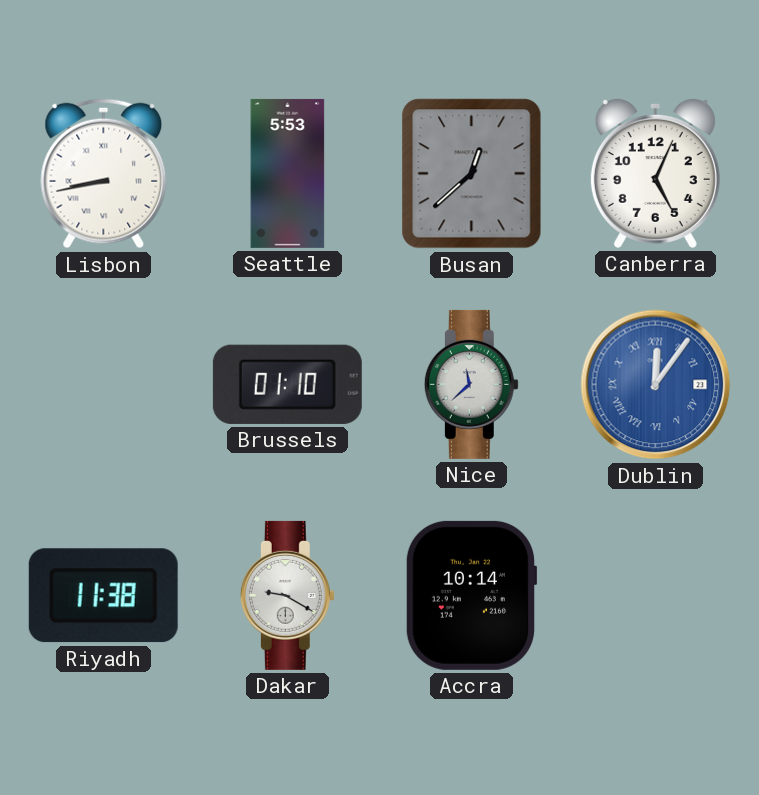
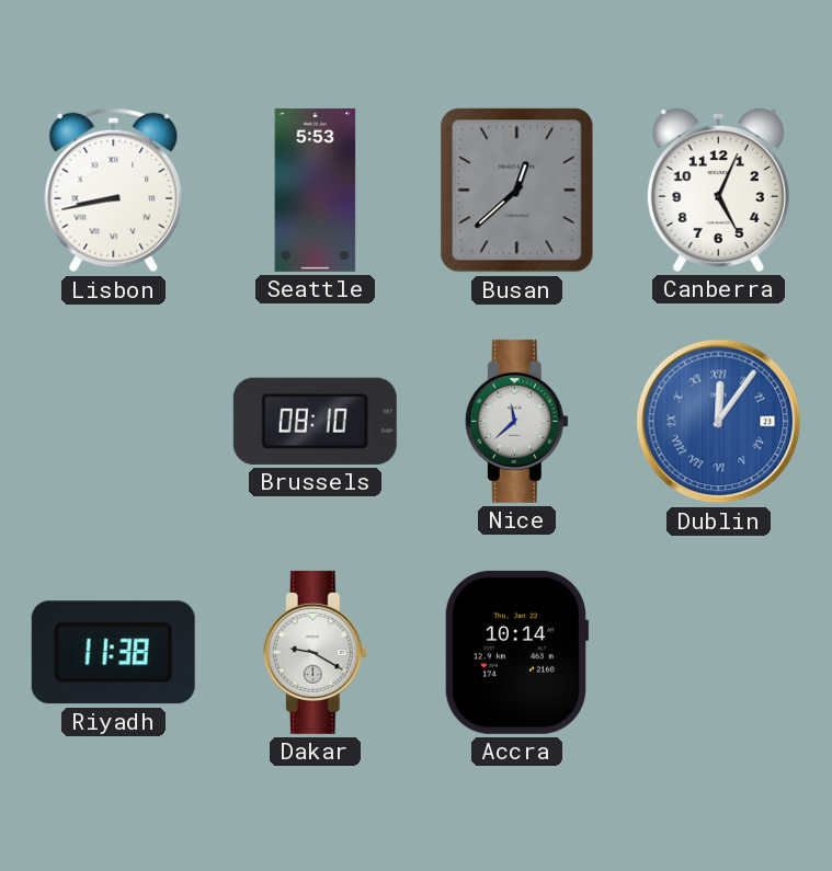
Brussels: 01:10 -> 08:10 (315, 421)
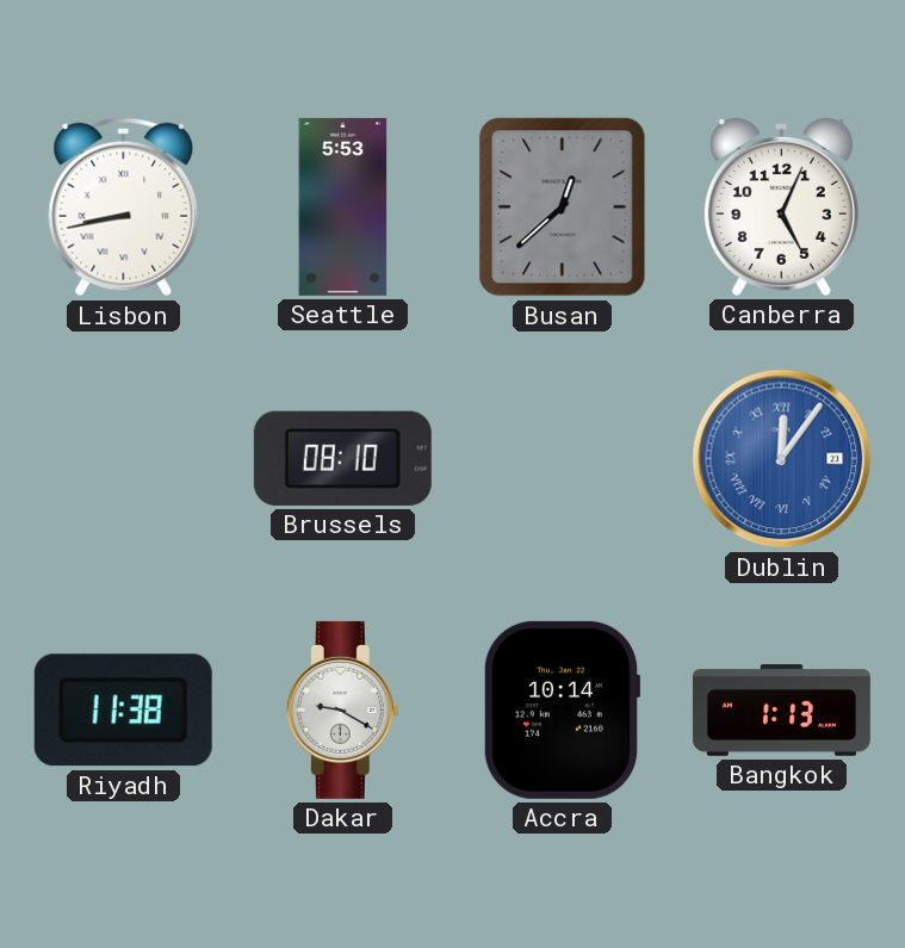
Nice: 11:38 -> none (516, 421)
Bangkok: none -> 1:13 (781, 711)
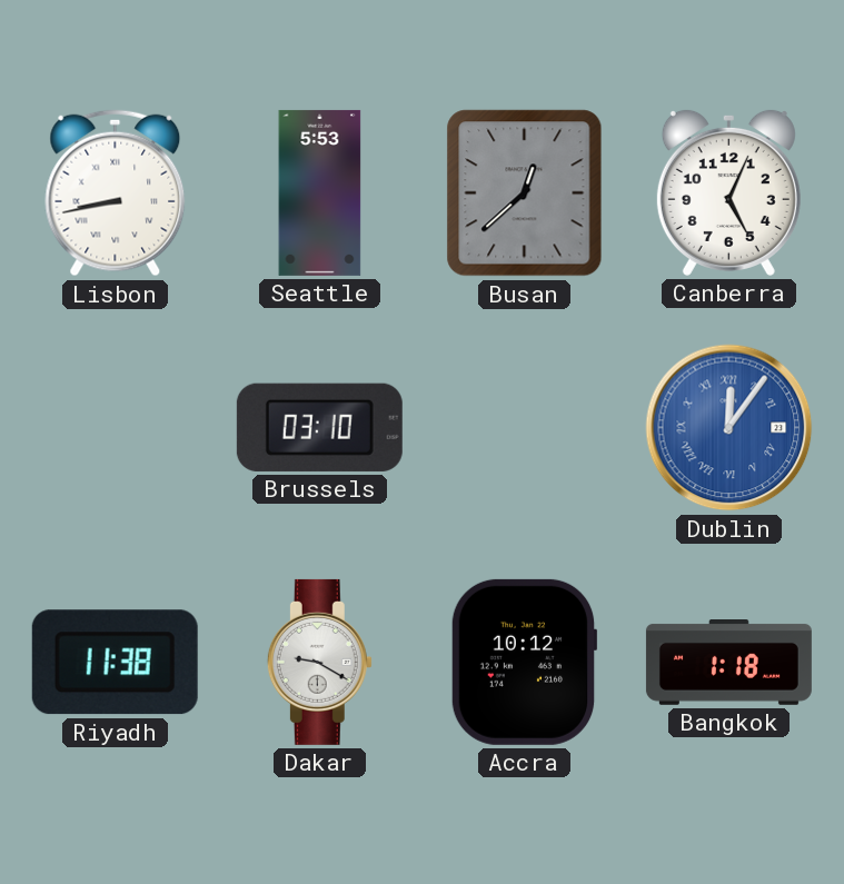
Brussels: 08:10 -> 03:10 (319, 427)
Accra: 10:14 -> 10:12 (524, 662)
Bangkok: 1:13 -> 1:18 (728, 663)
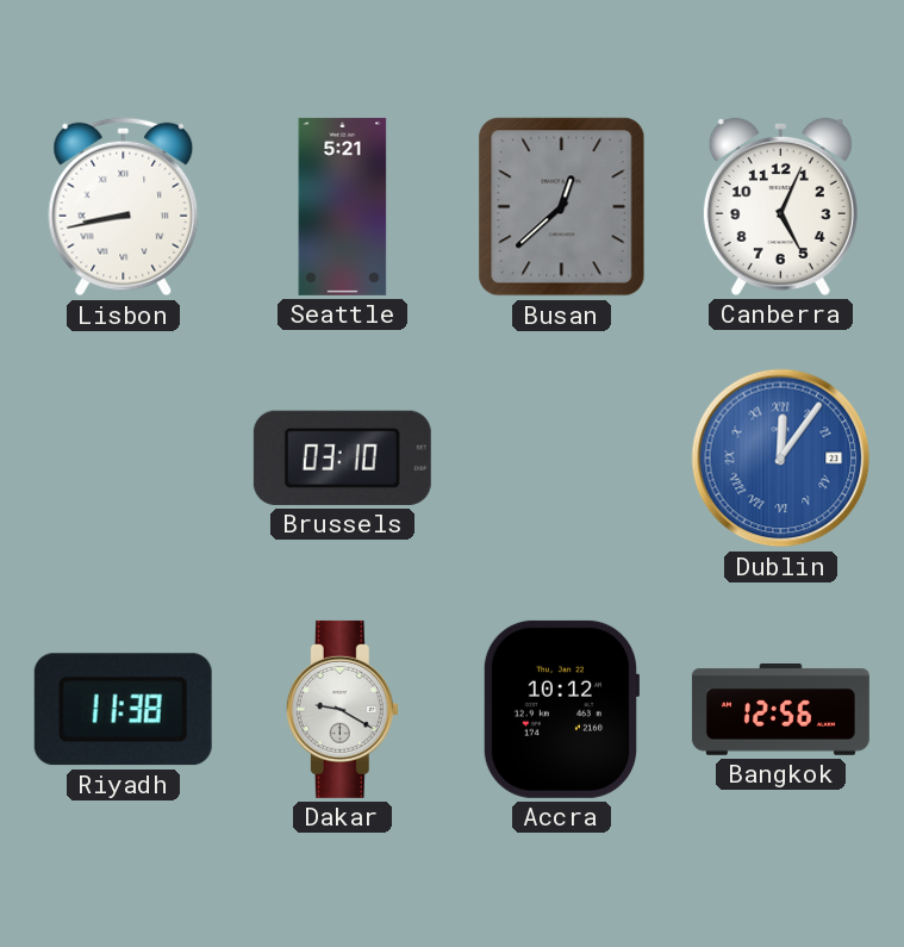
Seattle: 5:53 -> 5:21 (343, 206)
Bangkok: 1:18 -> 12:56 (780, 710)
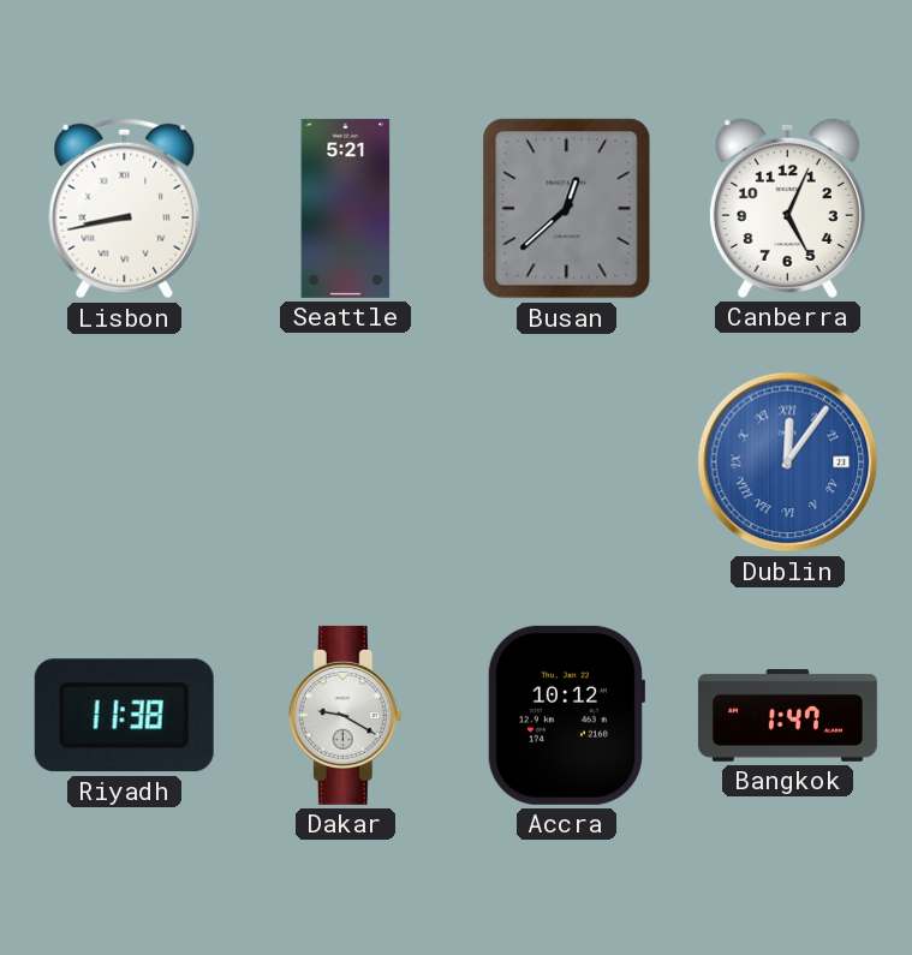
Brussels: 03:10 -> none (342, 457)
Bangkok: 12:56 -> 1:47 (787, 716)
